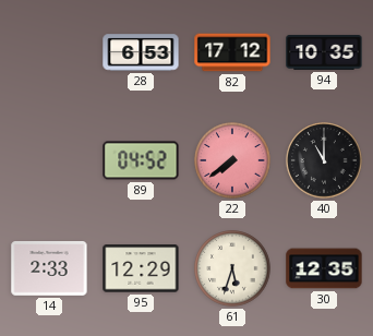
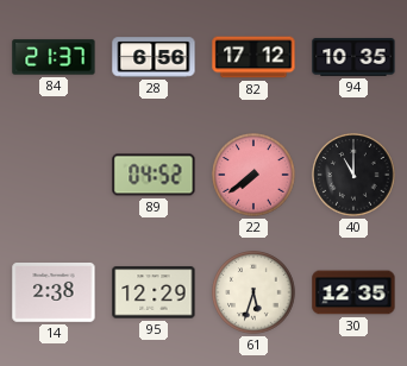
84: none -> 21:37 (54, 57)
28: 6:53 -> 6:56 (154, 57)
14: 2:33 -> 2:38 (54, 292)
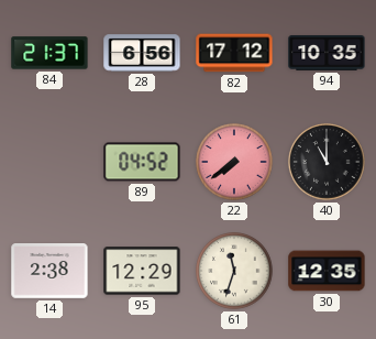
61: 5:33 -> 11:33 (234, 271)
